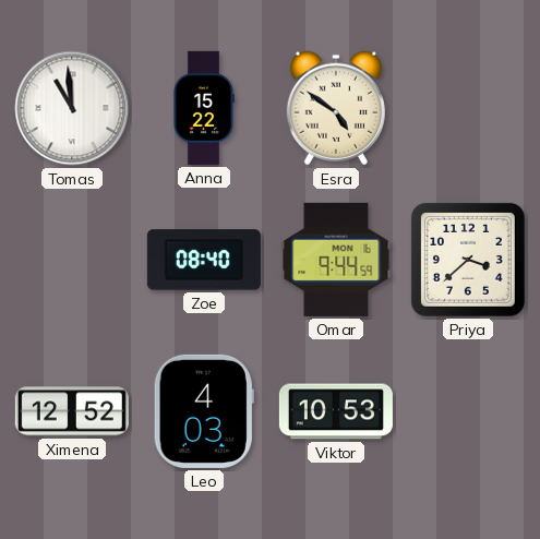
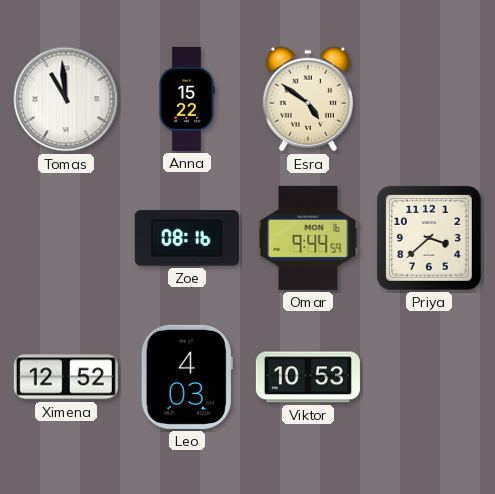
Zoe: 08:40 -> 08:16 (187, 238)
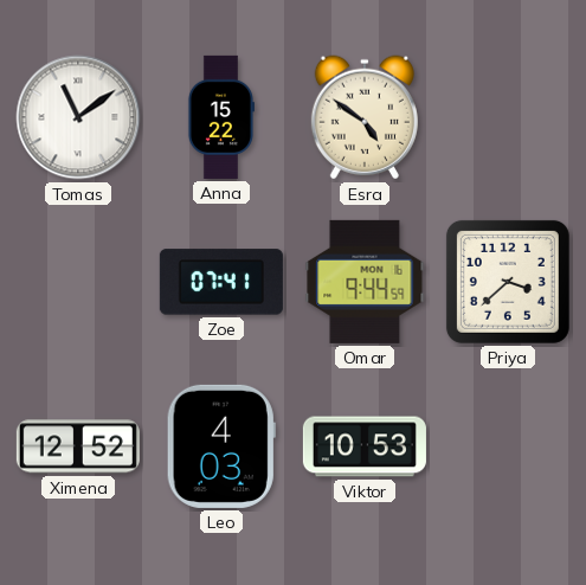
Tomas: 10:59 -> 11:09 (78, 117)
Zoe: 08:16 -> 07:41 (221, 282)
